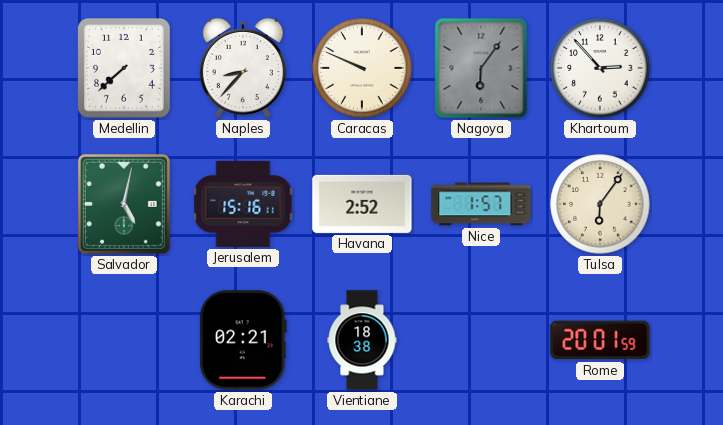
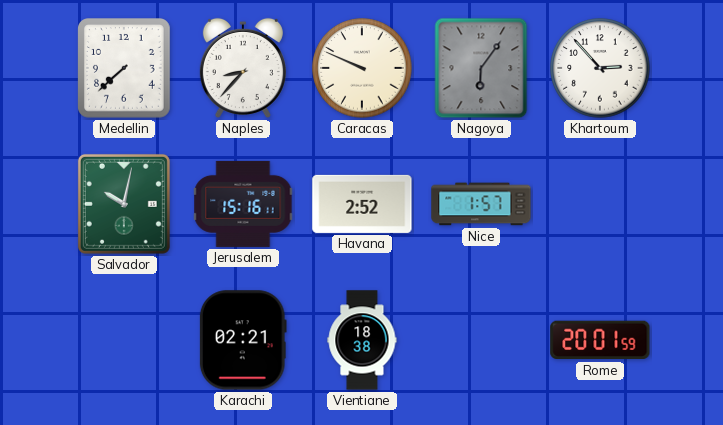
Salvador: 5:02 -> 10:02 (124, 204)
Tulsa: 6:06 -> none (600, 204)
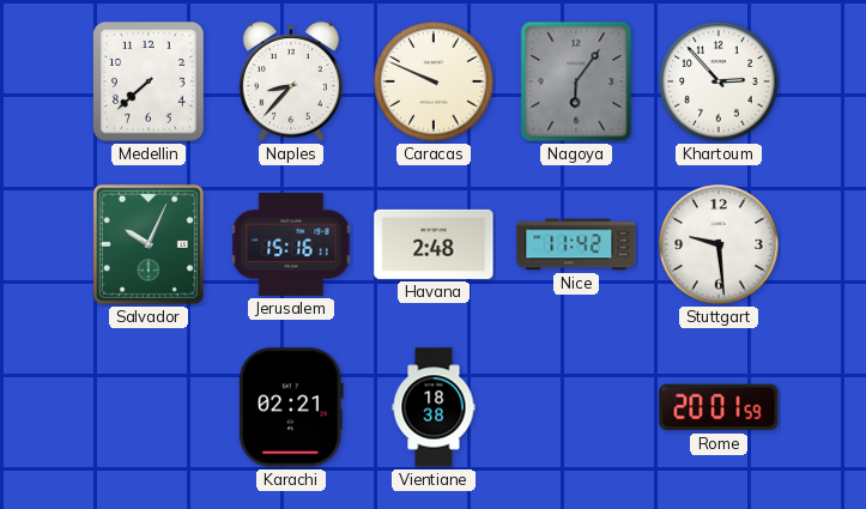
Salvador: 10:02 -> 10:04 (149, 244)
Havana: 2:52 -> 2:48 (434, 244)
Nice: 1:57 -> 11:42 (576, 244)
Stuttgart: none -> 9:29 (719, 244)
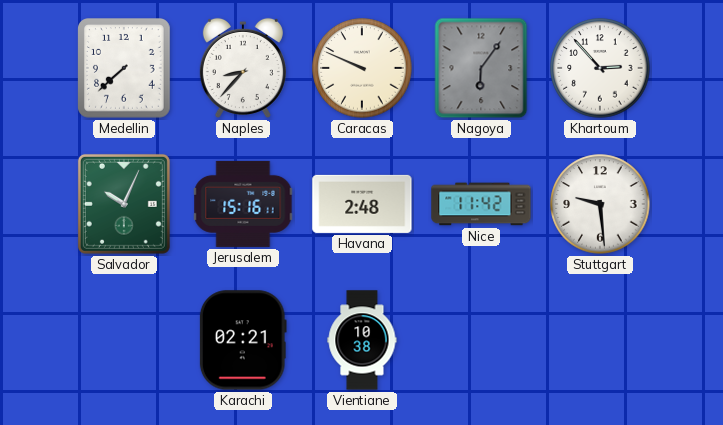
Vientiane: 18:38 -> 10:38 (362, 340)
Rome: 20:01 -> none (719, 407)
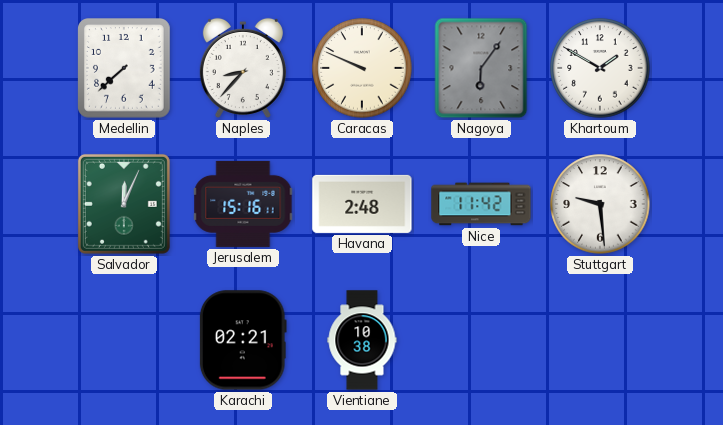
Khartoum: 2:53 -> 1:50 (600, 68)
Salvador: 10:04 -> 12:04 (124, 204)
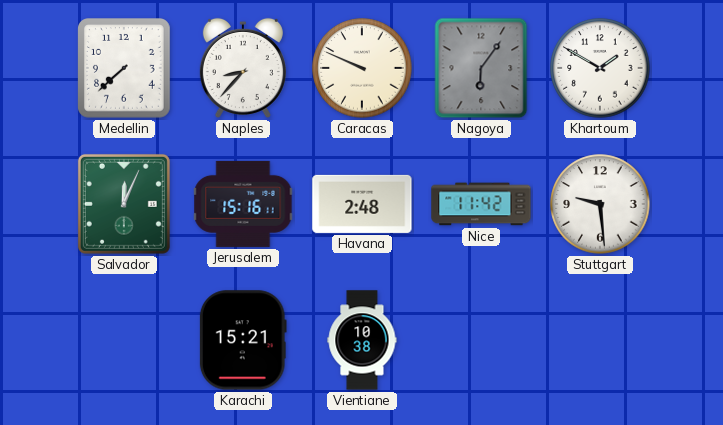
Karachi: 02:21 -> 15:21 (243, 340)
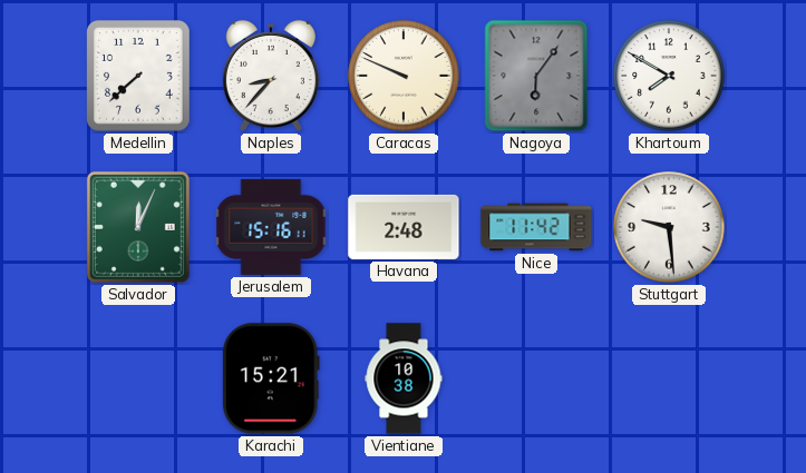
Khartoum: 1:50 -> 7:50 (669, 76)
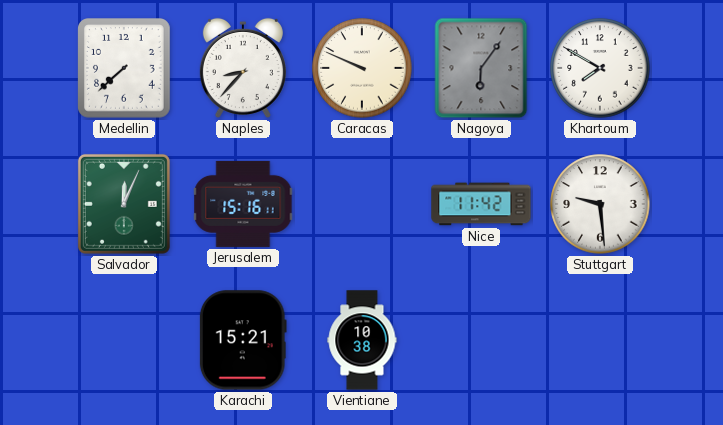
Havana: 2:48 -> none (404, 227)
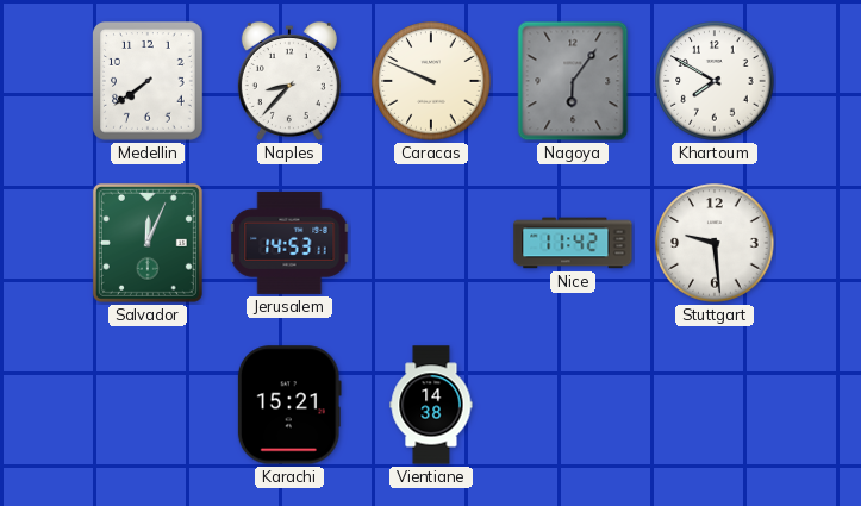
Medellin: 7:38 -> 7:39 (149, 81)
Jerusalem: 15:16 -> 14:53 (289, 243)
Vientiane: 10:38 -> 14:38 (431, 405)
